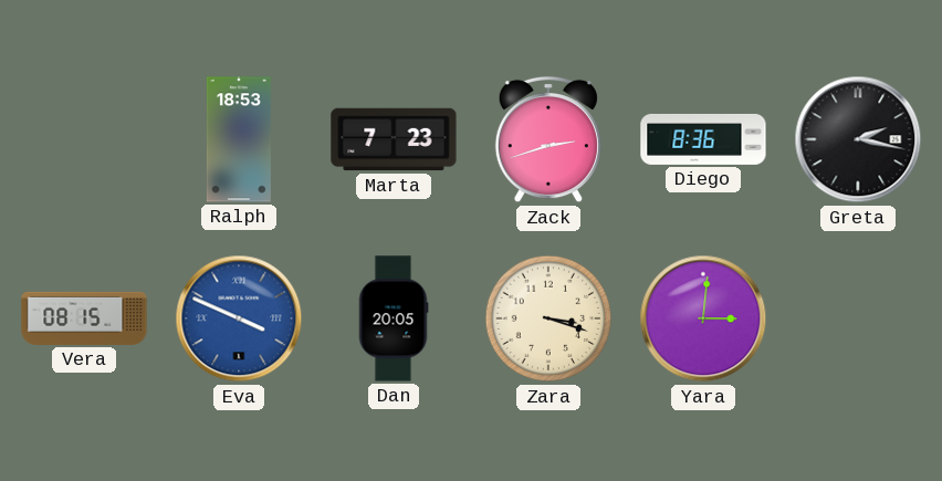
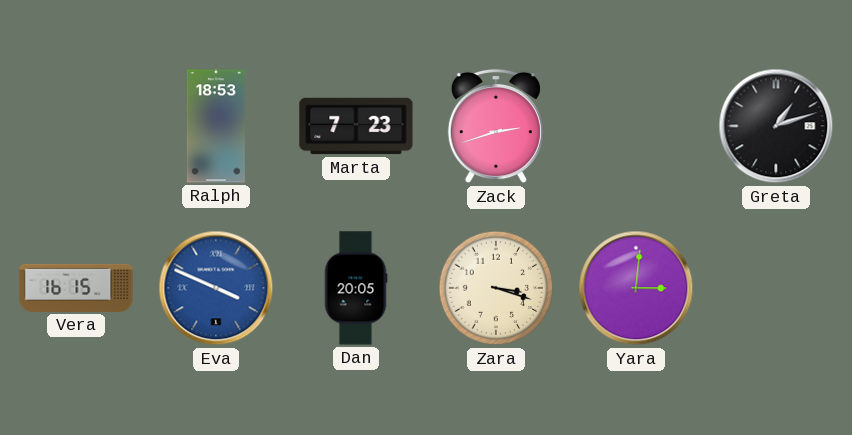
Diego: 8:36 -> none (703, 139)
Greta: 2:17 -> 1:12 (776, 126)
Vera: 08:15 -> 16:15 (76, 288)
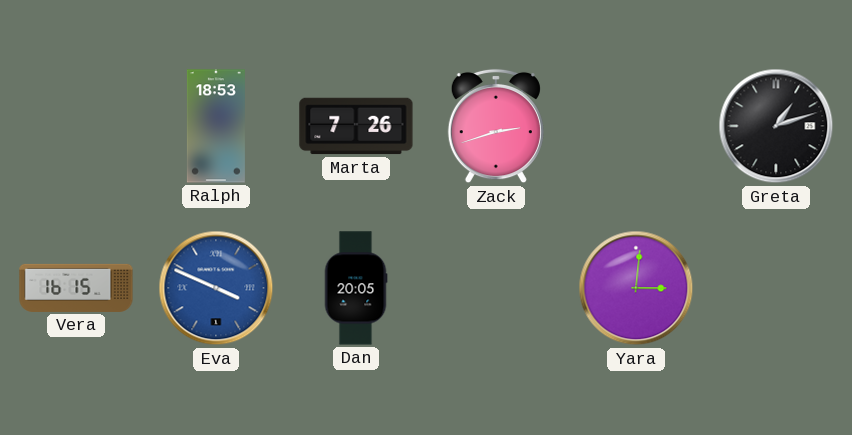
Marta: 7:23 -> 7:26 (356, 126)
Zara: 3:18 -> none (496, 288)
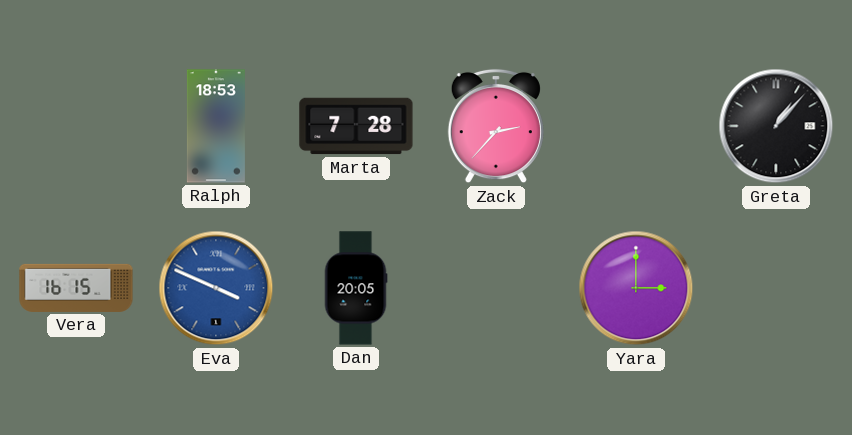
Marta: 7:26 -> 7:28 (356, 126)
Zack: 2:42 -> 2:37 (496, 126)
Greta: 1:12 -> 1:07 (776, 126)
Yara: 3:01 -> 3:00 (636, 288)
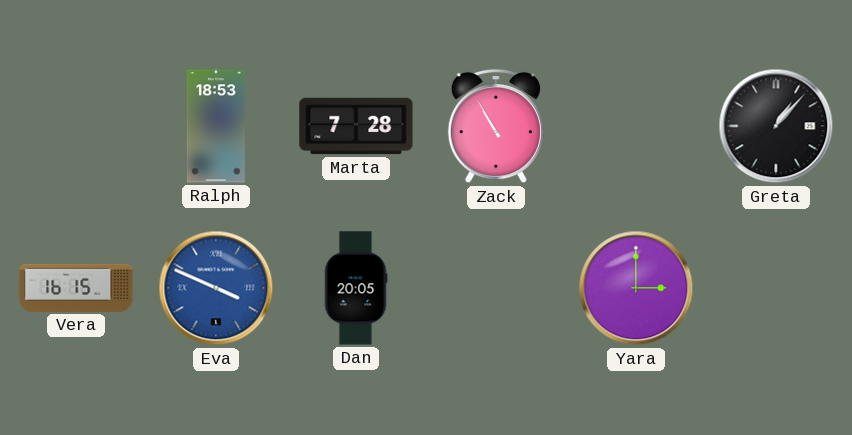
Zack: 2:37 -> 10:55 (496, 126)
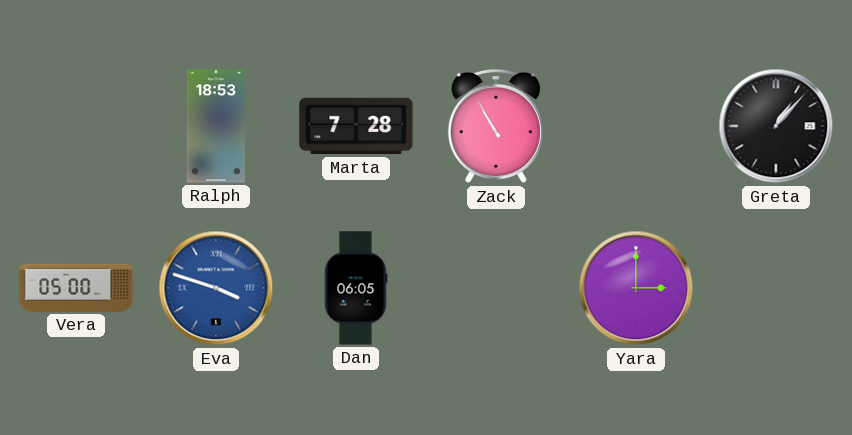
Vera: 16:15 -> 05:00 (76, 288)
Eva: 3:49 -> 3:48 (216, 288)
Dan: 20:05 -> 06:05 (356, 288)
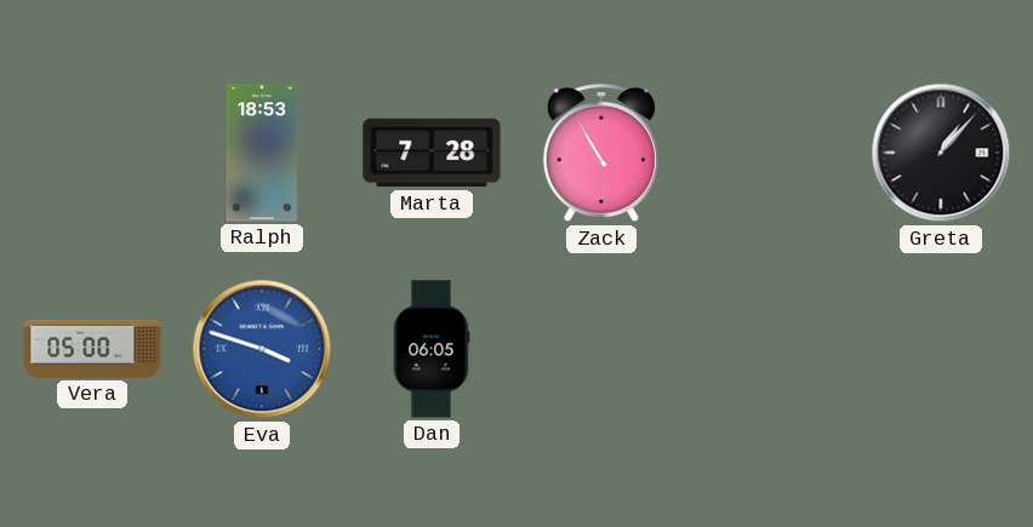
Yara: 3:00 -> none (636, 288)
